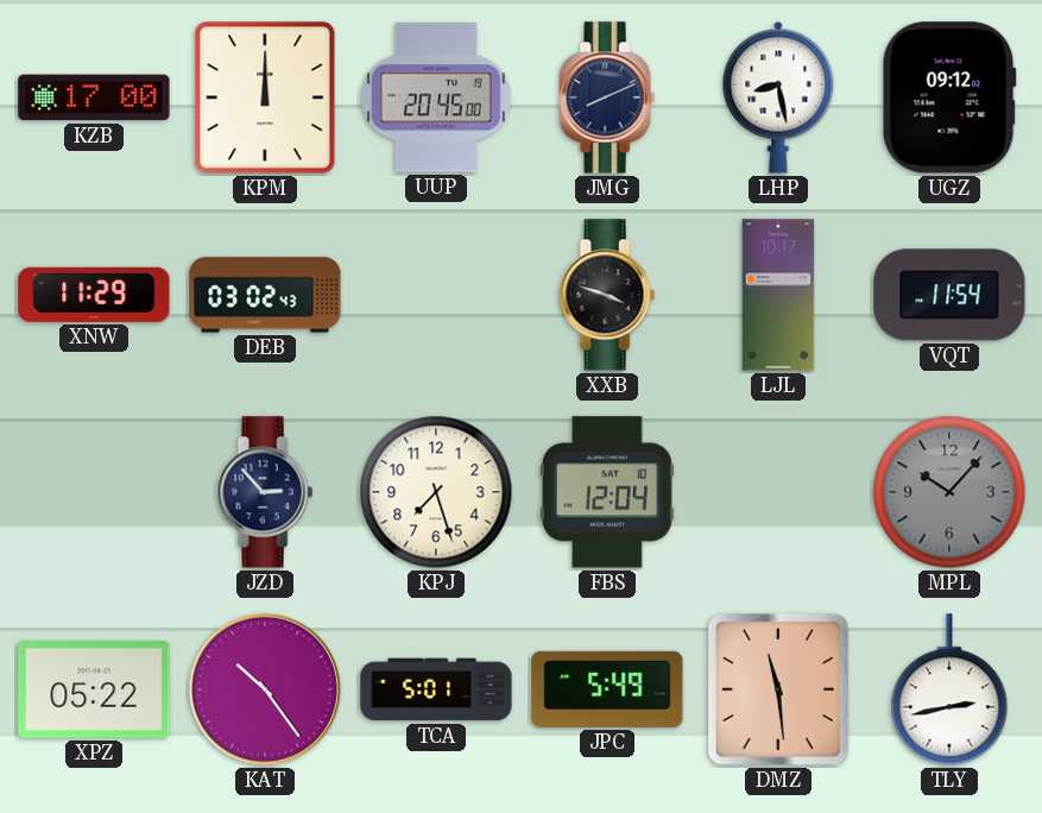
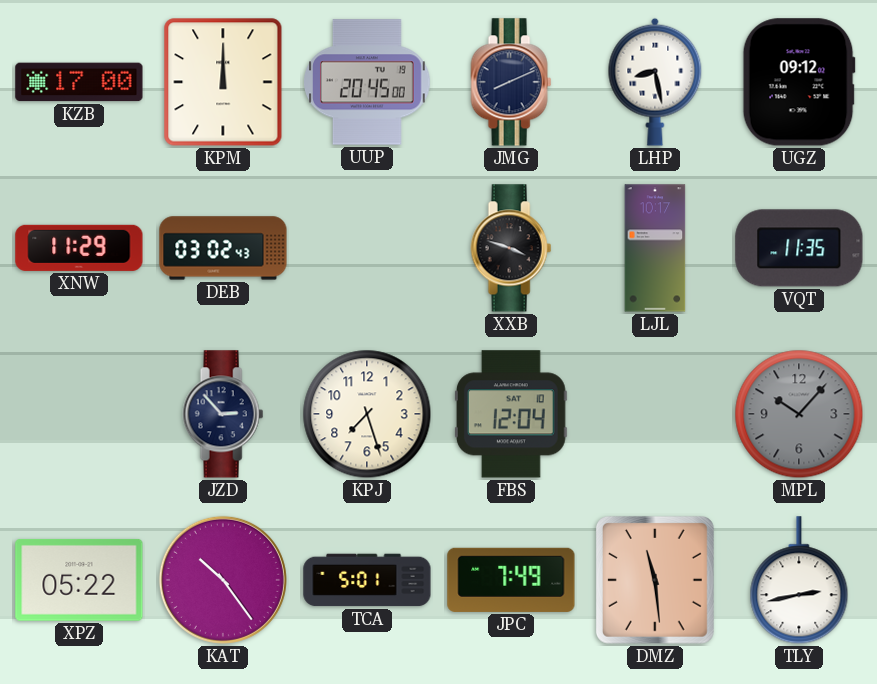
VQT: 11:54 -> 11:35 (799, 248)
JPC: 5:49 -> 7:49 (511, 580)
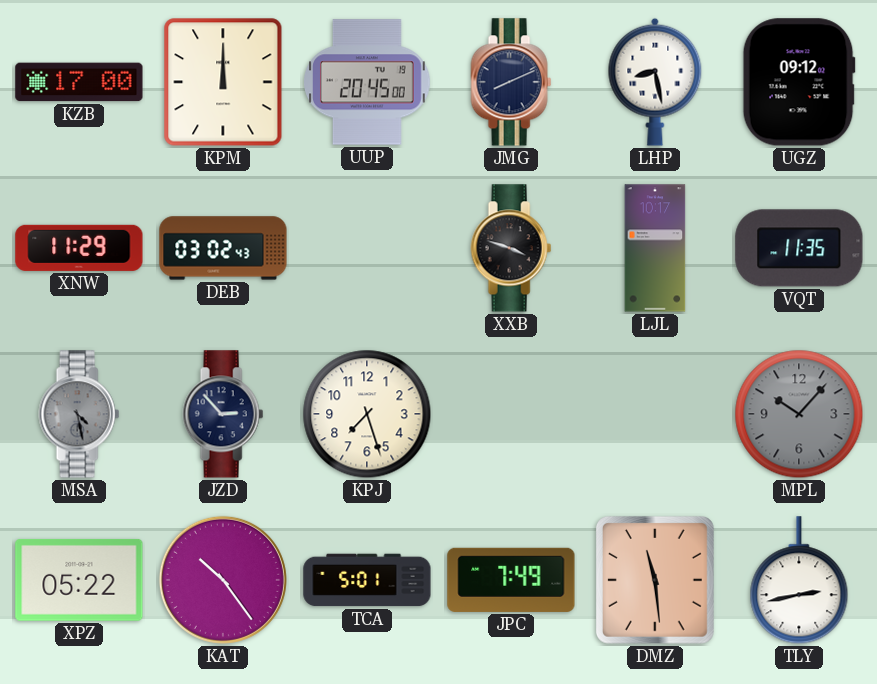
MSA: none -> 4:28 (79, 414)
FBS: 12:04 -> none (511, 414)
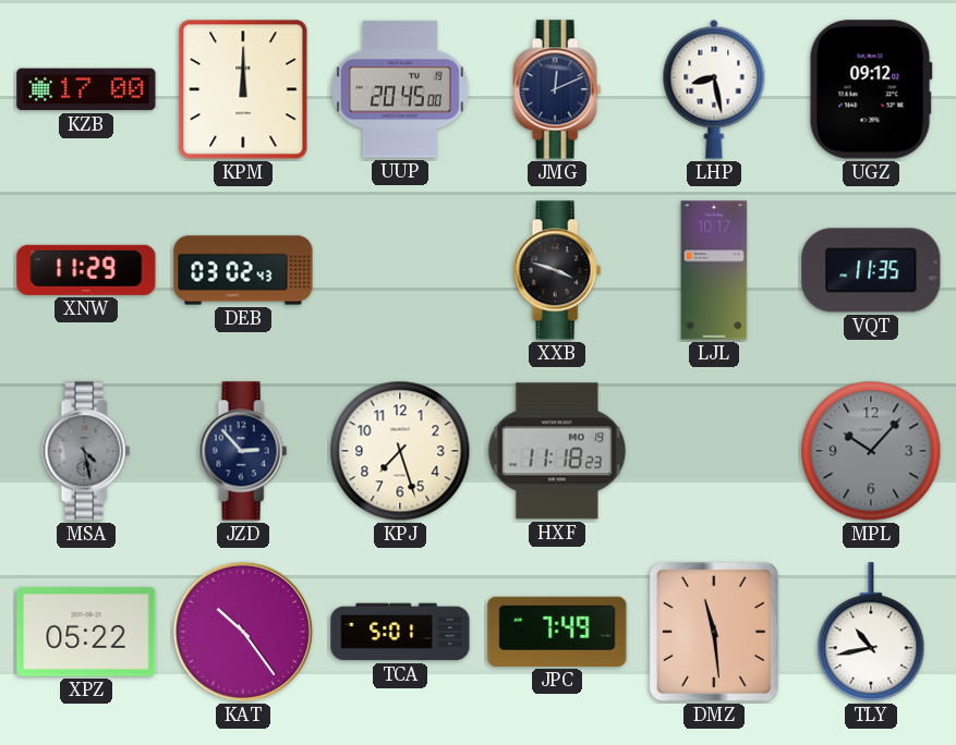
JMG: 8:11 -> 12:11 (557, 89)
HXF: none -> 11:18 (557, 451)
TLY: 2:43 -> 10:43 (871, 633)
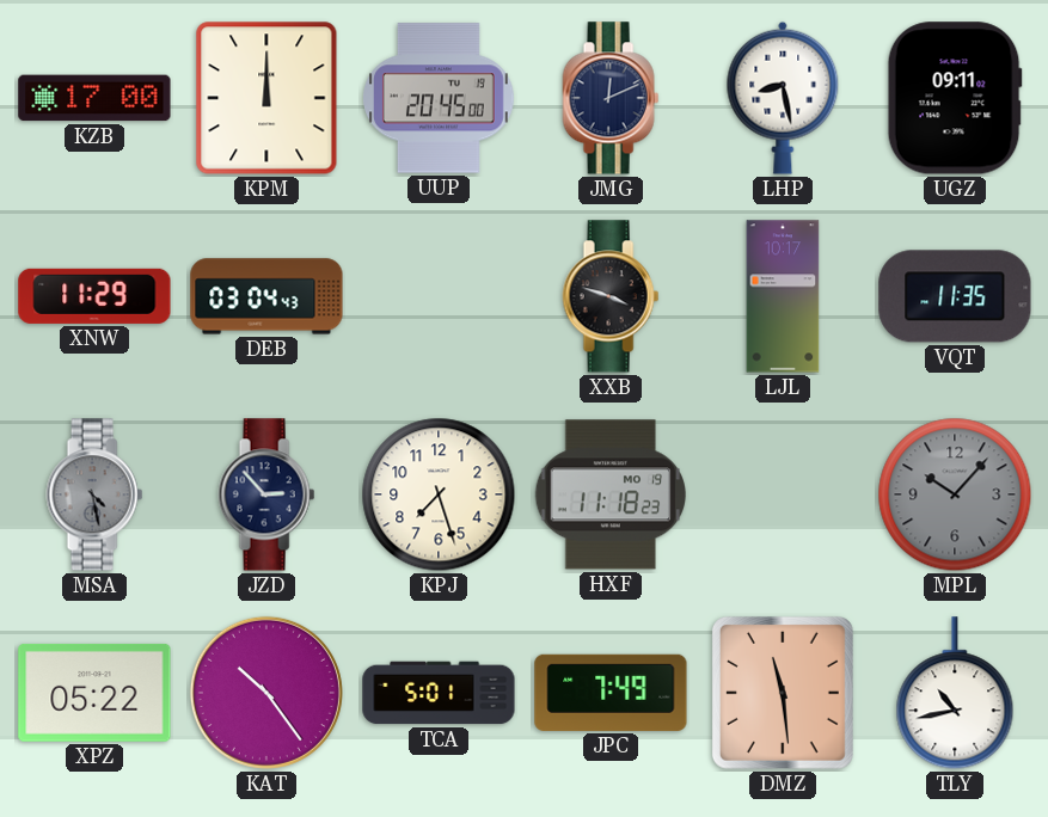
UGZ: 09:12 -> 09:11 (955, 98)
DEB: 03:02 -> 03:04 (266, 296)
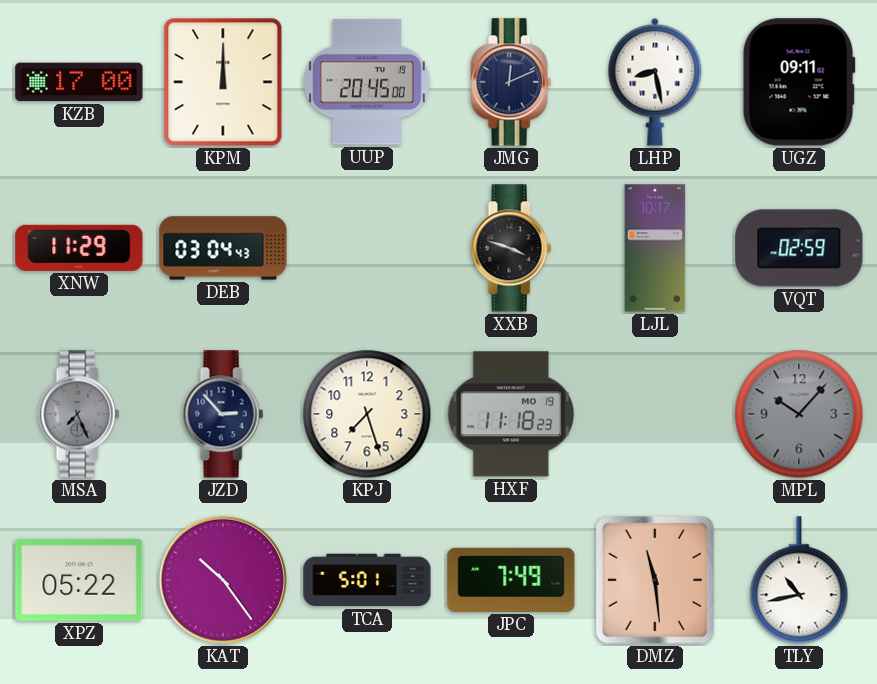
VQT: 11:35 -> 02:59 (799, 248)
MSA: 4:28 -> 7:26 (79, 414)
